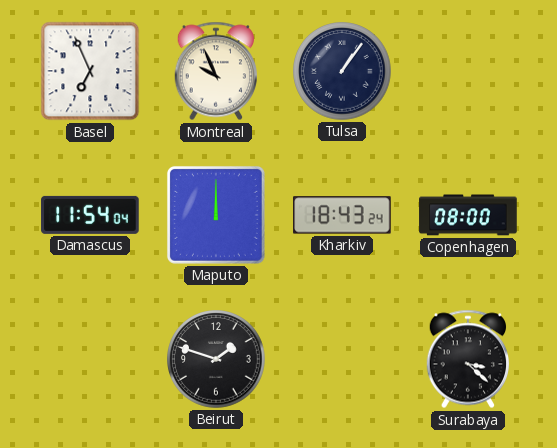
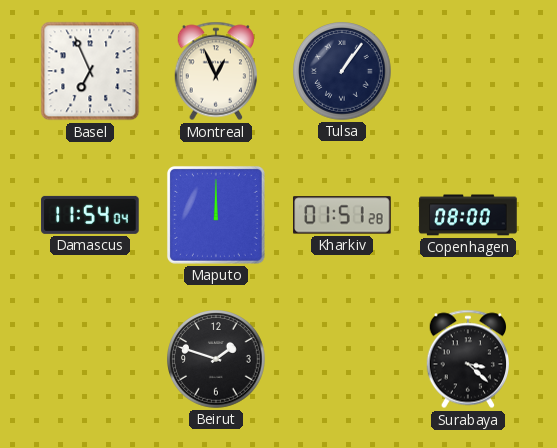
Montreal: 9:56 -> 12:56 (215, 71)
Kharkiv: 18:43 -> 01:51 (342, 215)
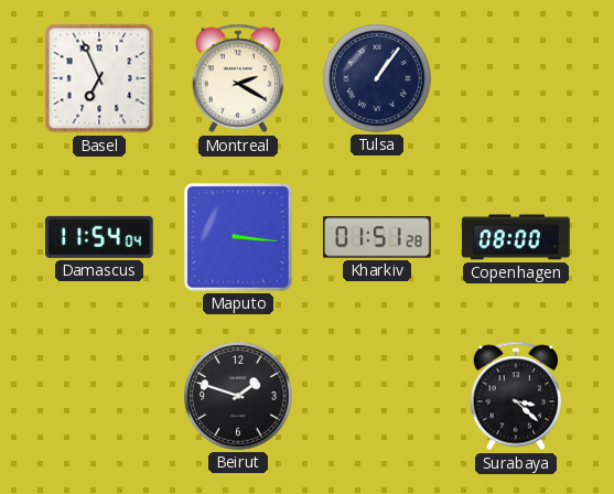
Montreal: 12:56 -> 2:20 (237, 78)
Maputo: 12:00 -> 3:16 (238, 237)
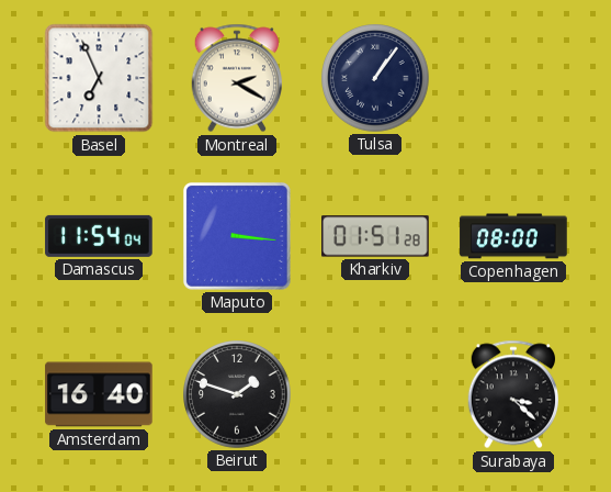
Amsterdam: none -> 16:40 (99, 394)
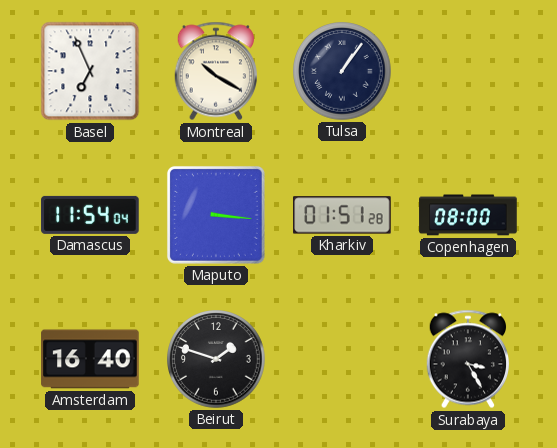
Montreal: 2:20 -> 10:20 (215, 71)
Surabaya: 3:22 -> 3:25 (467, 359)
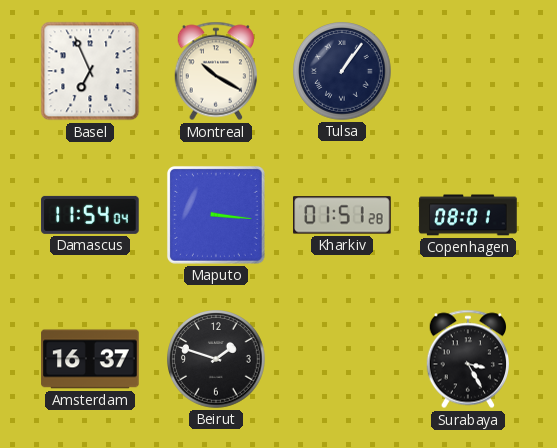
Copenhagen: 08:00 -> 08:01 (468, 215)
Amsterdam: 16:40 -> 16:37 (90, 359)
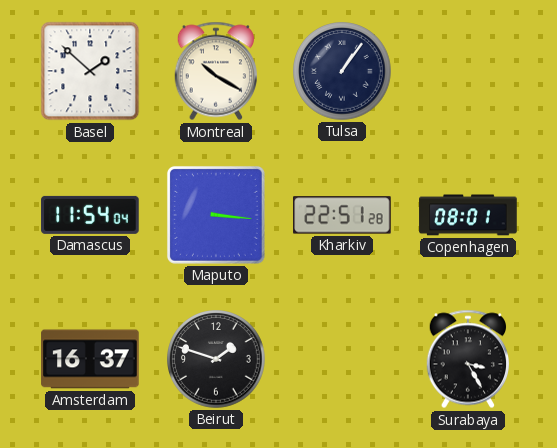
Basel: 6:56 -> 1:52 (90, 71)
Kharkiv: 01:51 -> 22:51 (342, 215)
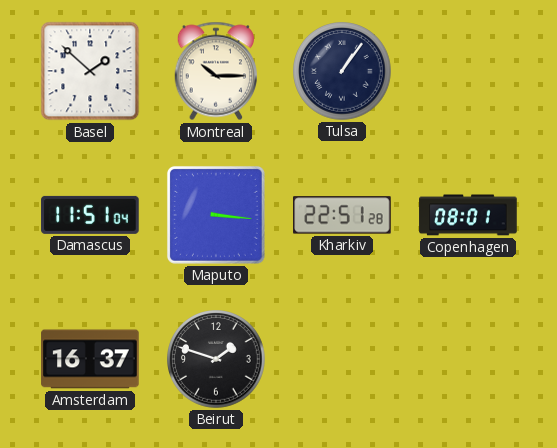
Montreal: 10:20 -> 10:15 (215, 71)
Damascus: 11:54 -> 11:51 (90, 215)
Surabaya: 3:25 -> none (467, 359)
